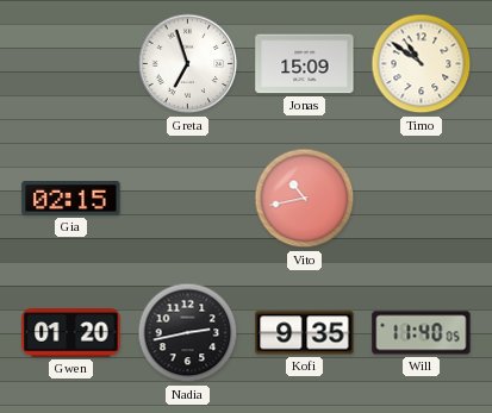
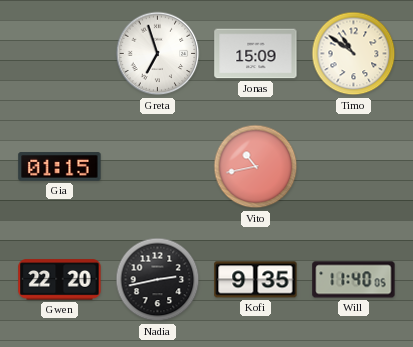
Gia: 02:15 -> 01:15 (60, 167)
Gwen: 01:20 -> 22:20 (60, 280)
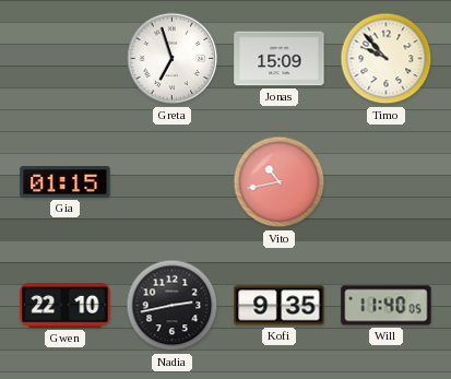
Timo: 10:51 -> 9:53 (387, 59)
Gwen: 22:20 -> 22:10 (66, 306)
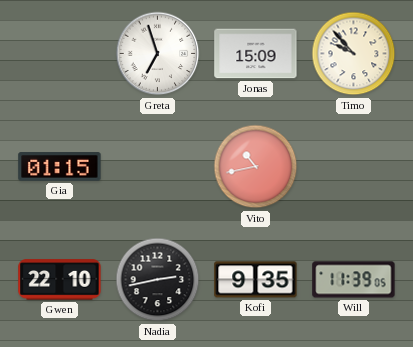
Will: 11:40 -> 11:39 (354, 280)
